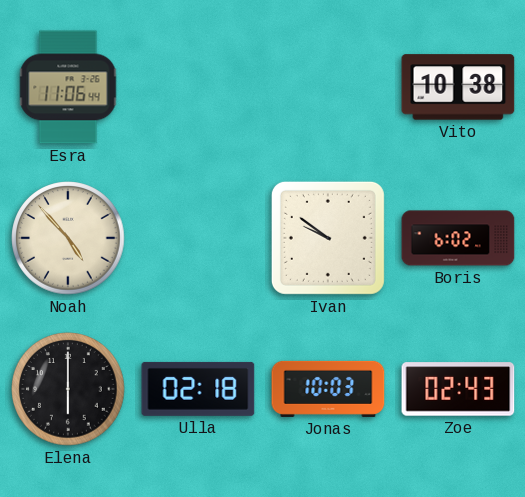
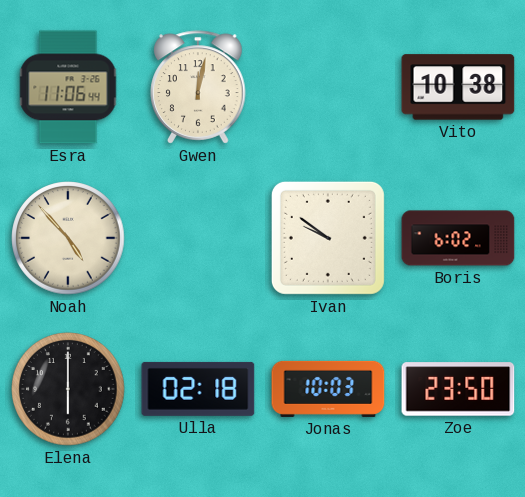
Gwen: none -> 12:02 (198, 87)
Zoe: 02:43 -> 23:50 (458, 389)
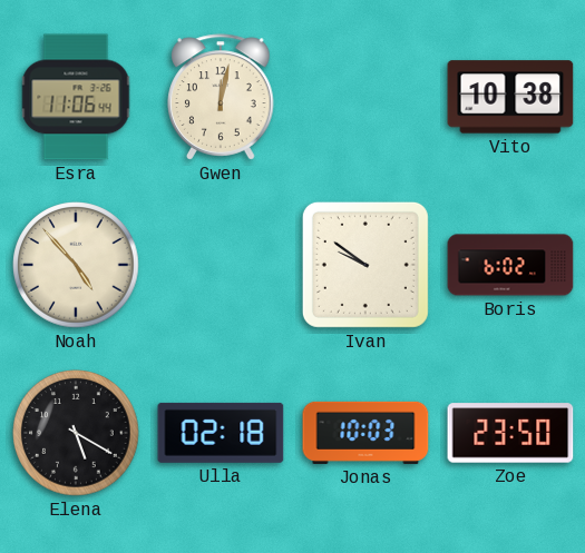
Elena: 6:00 -> 5:20 (76, 433)
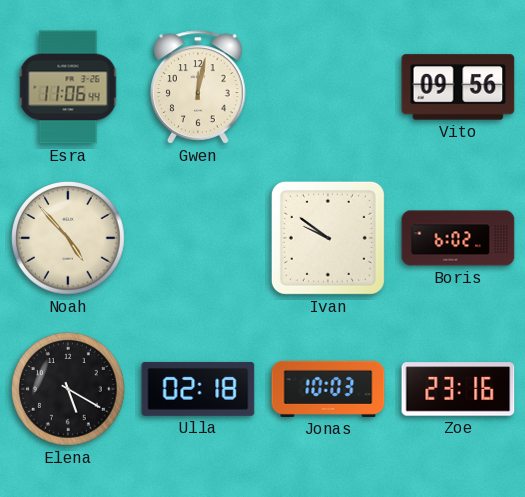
Vito: 10:38 -> 09:56 (458, 87)
Zoe: 23:50 -> 23:16 (458, 389)
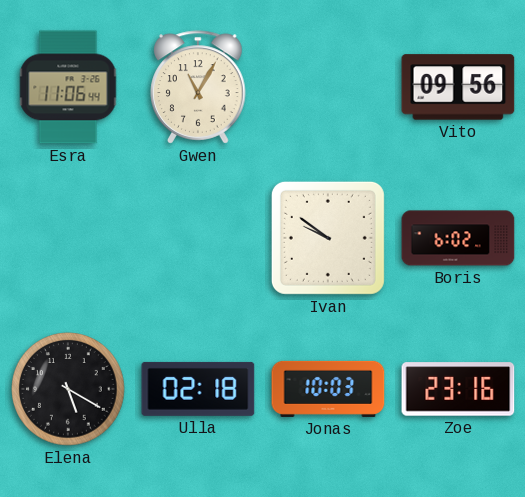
Gwen: 12:02 -> 11:05 (198, 87)
Noah: 4:53 -> none (68, 238)
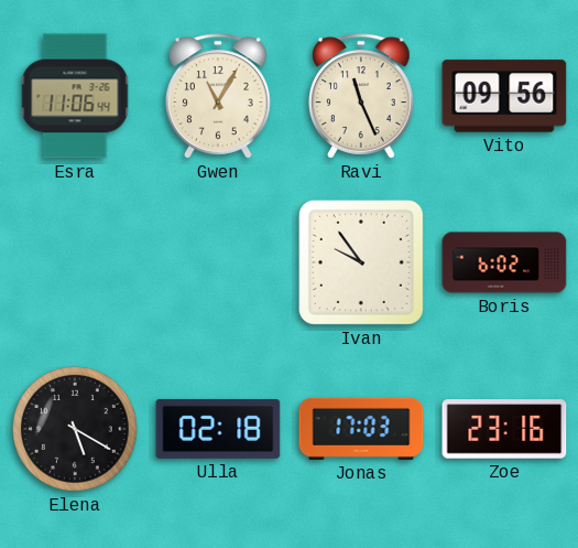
Ravi: none -> 11:26 (361, 96)
Ivan: 9:51 -> 9:54 (361, 262)
Jonas: 10:03 -> 17:03 (361, 429)
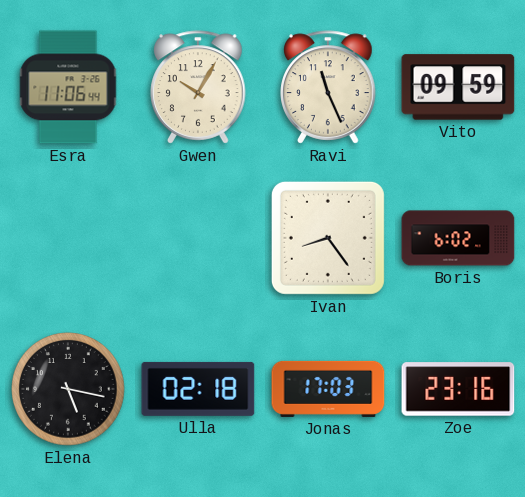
Gwen: 11:05 -> 10:05 (198, 87)
Vito: 09:56 -> 09:59 (458, 87)
Ivan: 9:54 -> 8:24 (328, 238)
Elena: 5:20 -> 5:17 (68, 389)
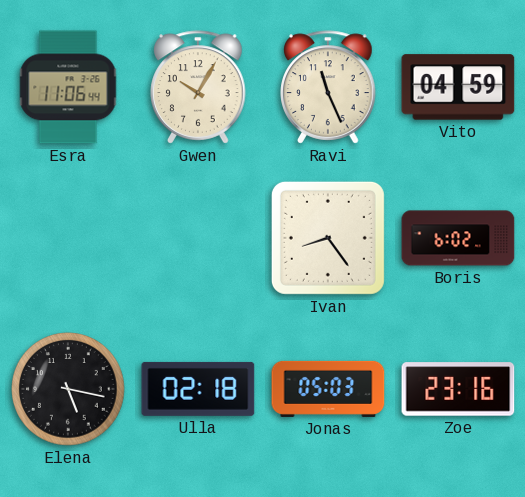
Vito: 09:59 -> 04:59 (458, 87)
Jonas: 17:03 -> 05:03 (328, 389)
